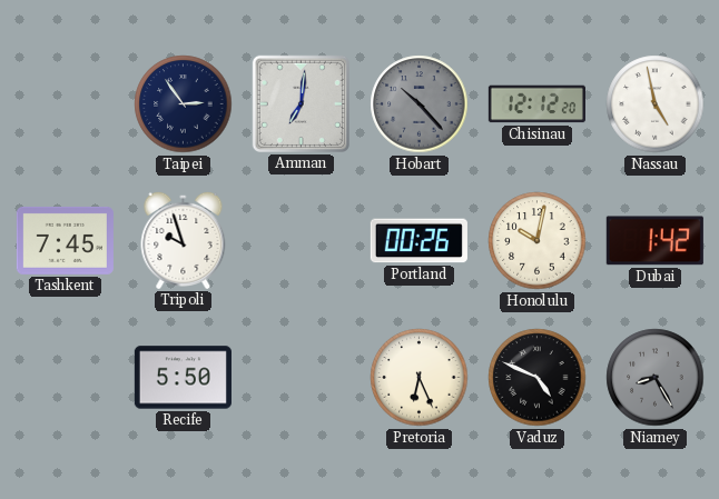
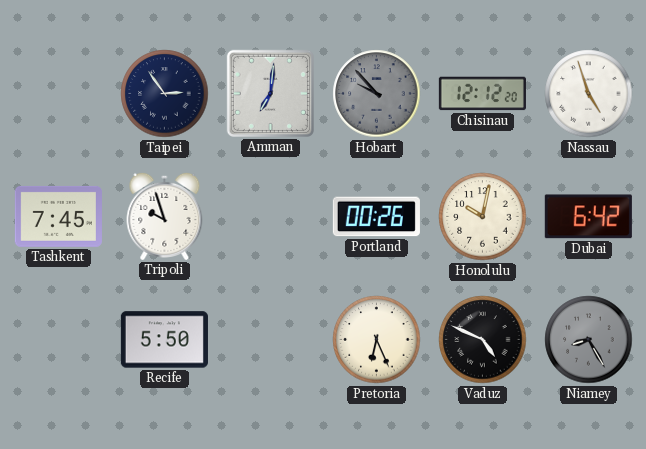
Hobart: 10:23 -> 9:53 (377, 94)
Nassau: 4:58 -> 4:57 (589, 94)
Dubai: 1:42 -> 6:42 (588, 217)
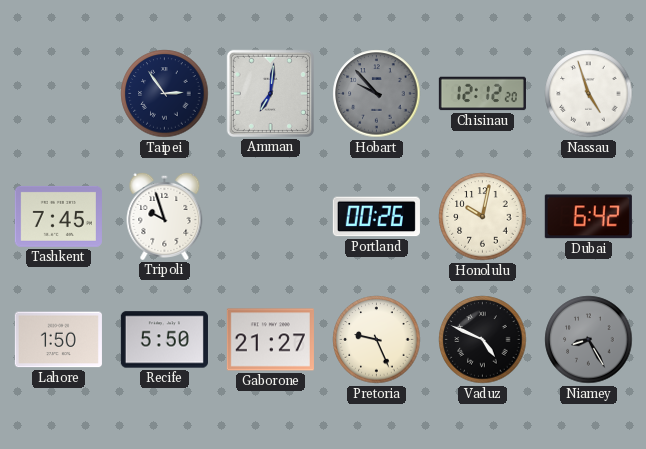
Lahore: none -> 1:50 (58, 340)
Gaborone: none -> 21:27 (270, 340)
Pretoria: 6:26 -> 9:26 (377, 340)
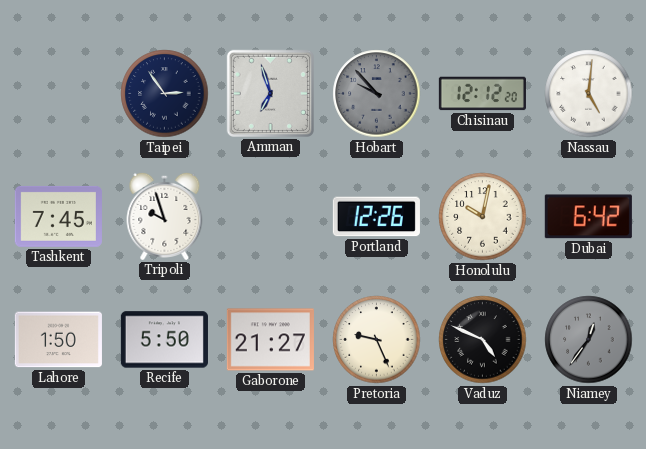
Amman: 7:01 -> 6:57 (270, 93)
Nassau: 4:57 -> 5:01 (589, 94)
Portland: 00:26 -> 12:26 (376, 217)
Niamey: 8:25 -> 12:36 (589, 340)
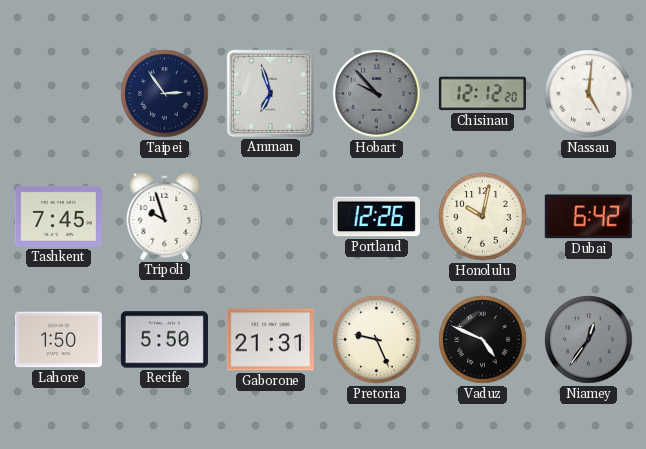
Gaborone: 21:27 -> 21:31 (270, 340)
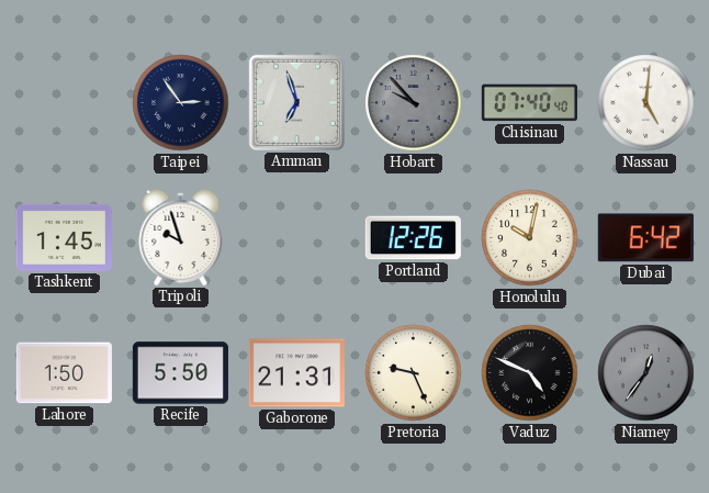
Chisinau: 12:12 -> 07:40 (529, 103)
Tashkent: 7:45 -> 1:45 (64, 237)
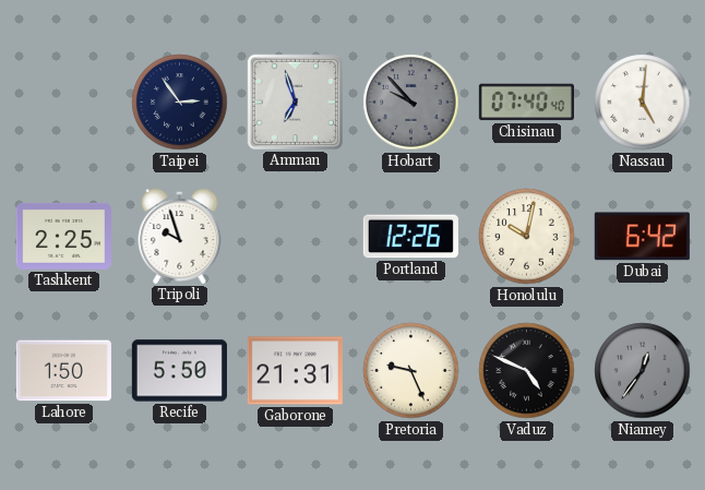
Tashkent: 1:45 -> 2:25 (63, 236)
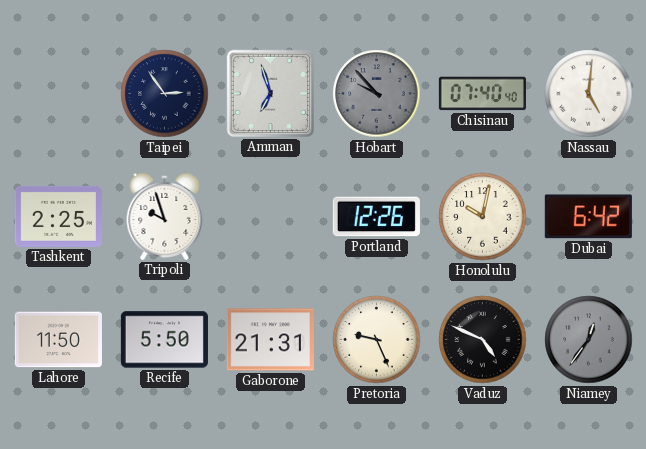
Lahore: 1:50 -> 11:50 (58, 340)
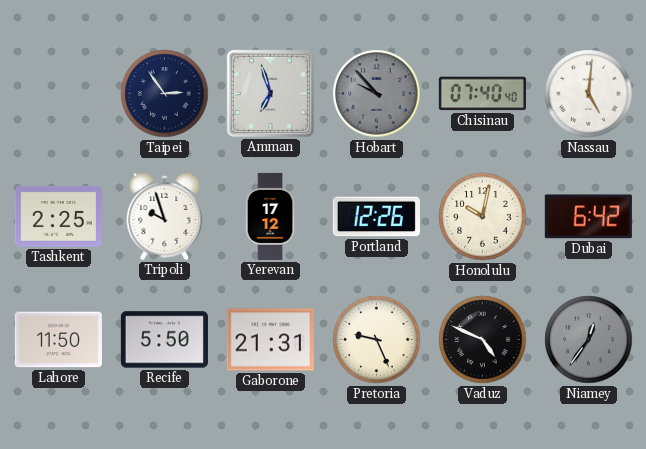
Yerevan: none -> 17:12 (270, 216)
